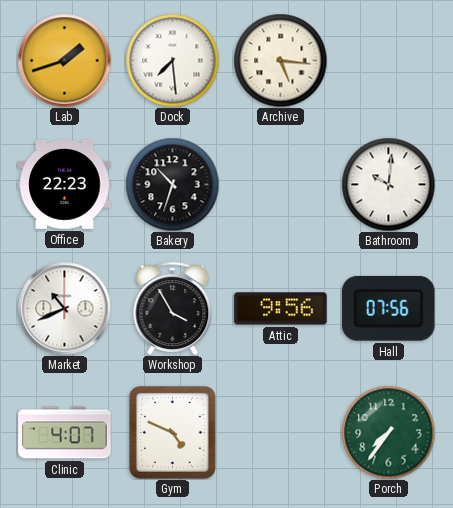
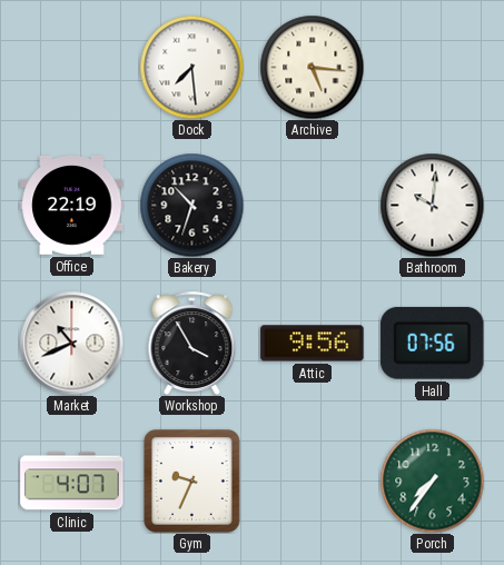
Lab: 1:42 -> none (64, 60)
Office: 22:23 -> 22:19 (72, 206)
Gym: 4:49 -> 9:34 (191, 480)
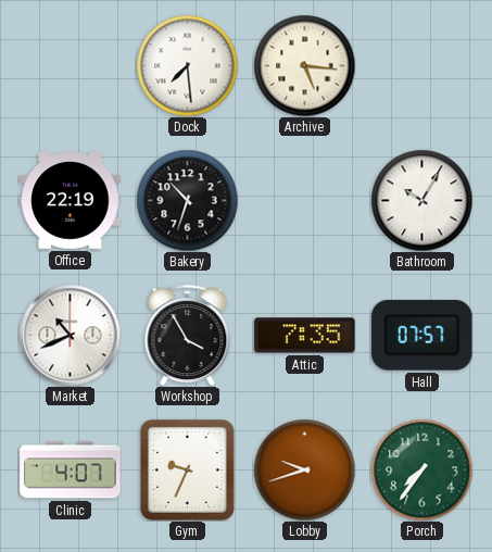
Bathroom: 10:01 -> 10:05 (421, 200)
Attic: 9:56 -> 7:35 (305, 336)
Hall: 07:56 -> 07:57 (422, 335)
Lobby: none -> 9:42 (304, 469)
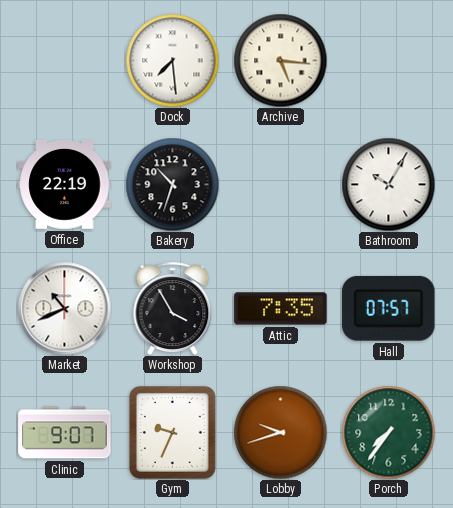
Clinic: 4:07 -> 9:07 (65, 433)
